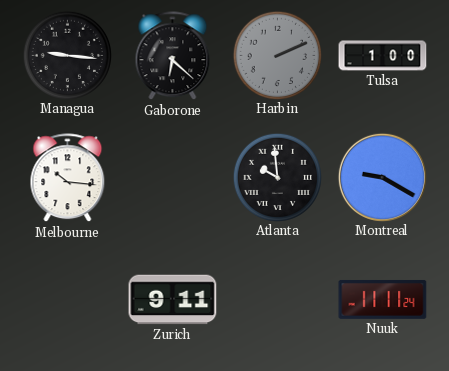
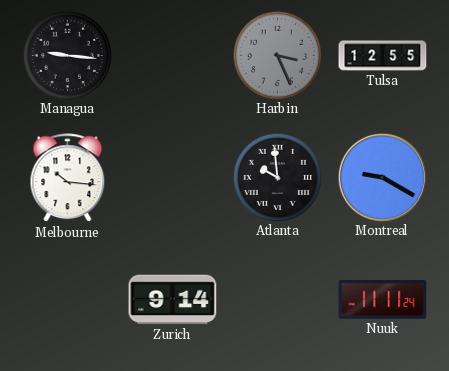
Gaborone: 6:22 -> none (173, 56)
Harbin: 2:11 -> 3:26 (277, 55)
Tulsa: 1:00 -> 12:55 (383, 56)
Zurich: 9:11 -> 9:14 (173, 300)
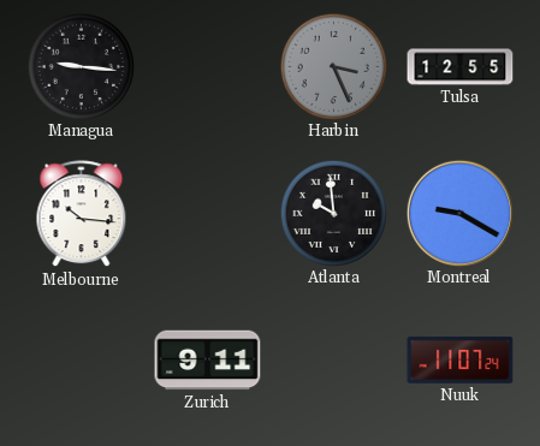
Zurich: 9:14 -> 9:11 (208, 361)
Nuuk: 11:11 -> 11:07 (461, 361)
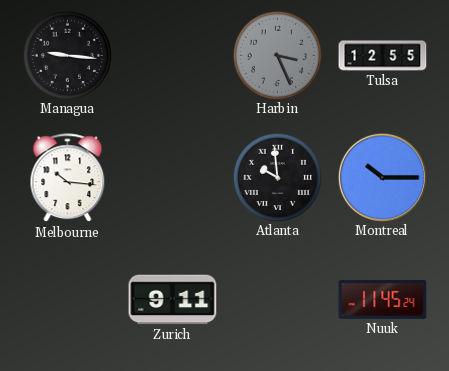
Montreal: 9:20 -> 10:15 (382, 177)
Nuuk: 11:07 -> 11:45 (383, 300)
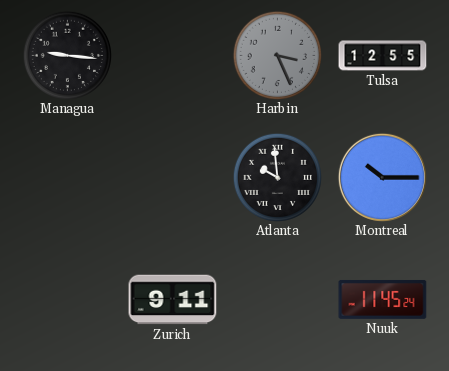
Melbourne: 10:16 -> none (68, 178)
